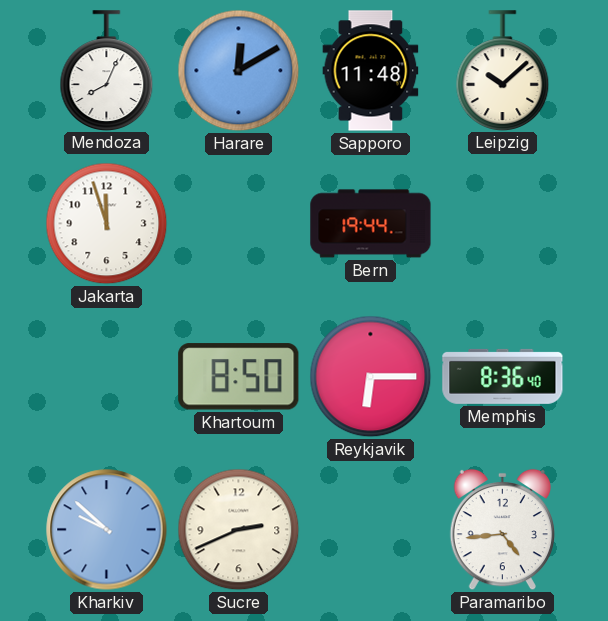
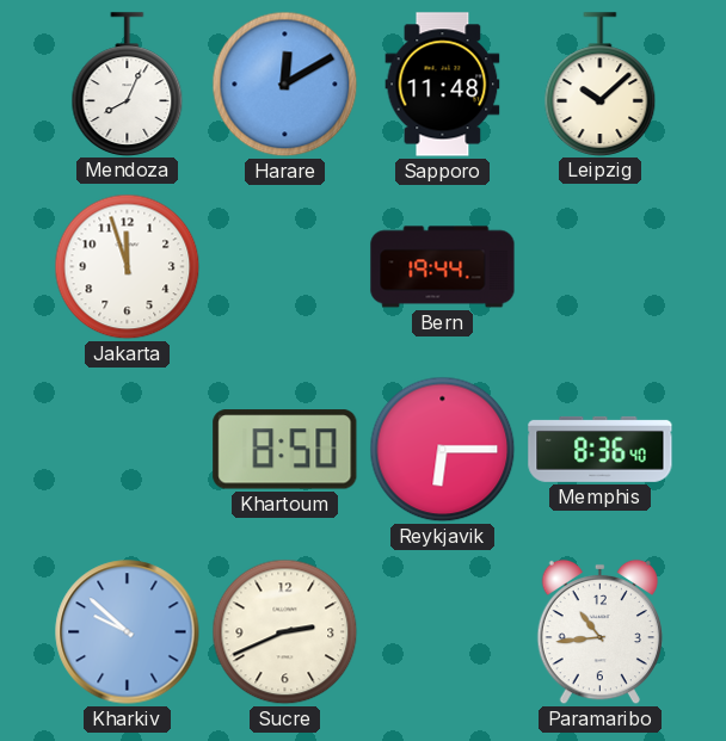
Paramaribo: 4:44 -> 10:44 (599, 632)
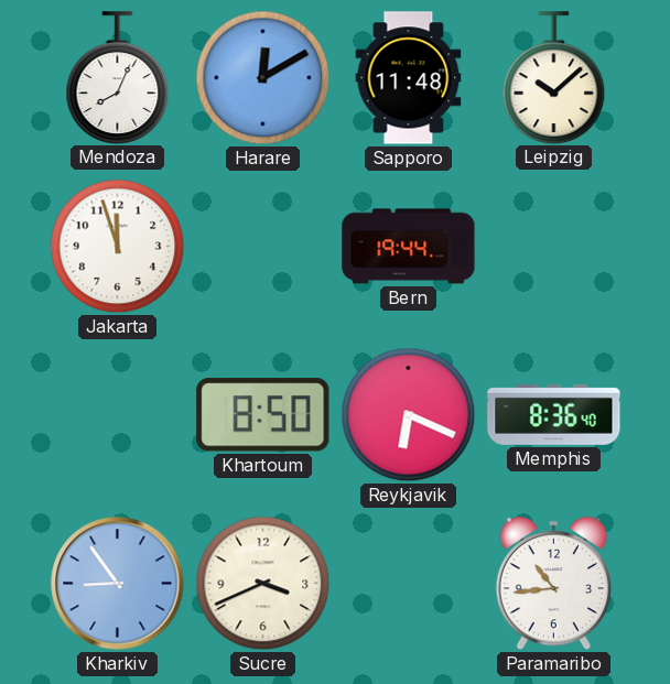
Reykjavik: 6:15 -> 6:19 (409, 415)
Kharkiv: 9:52 -> 8:54 (118, 584)
Sucre: 2:41 -> 3:41 (263, 584)
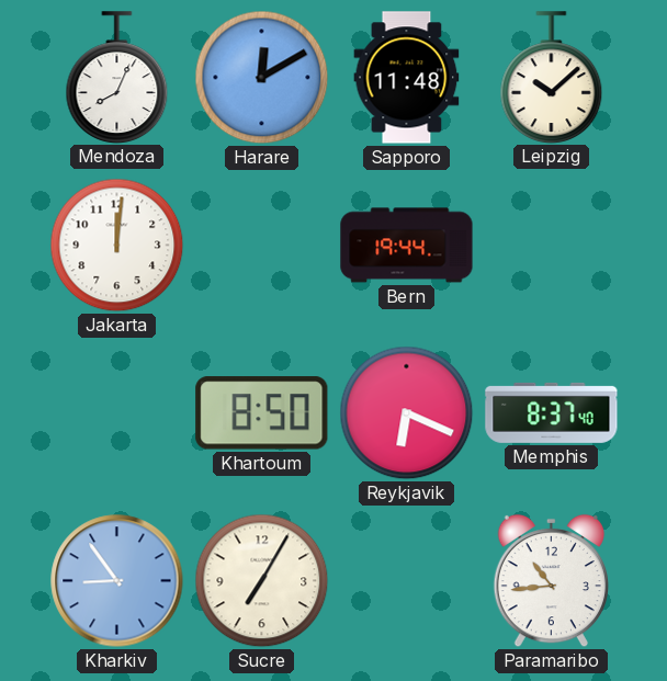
Jakarta: 11:57 -> 12:01 (117, 246)
Memphis: 8:36 -> 8:37 (552, 412)
Sucre: 3:41 -> 7:05 (262, 581)
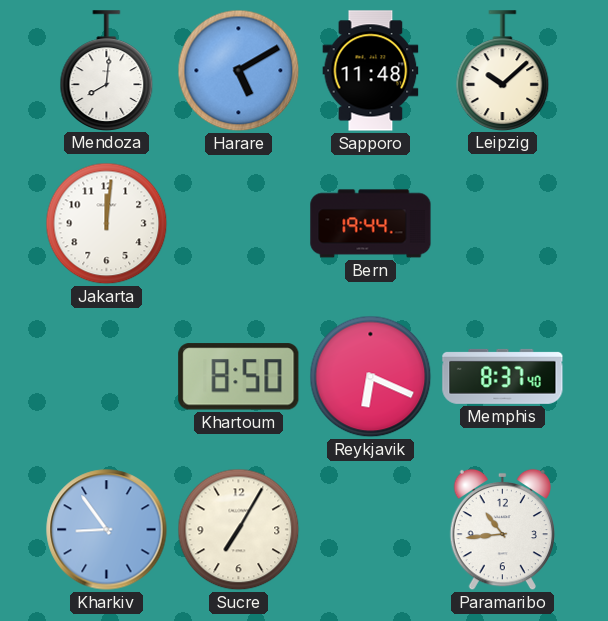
Mendoza: 8:04 -> 8:01 (107, 70)
Harare: 12:10 -> 5:10 (239, 71)
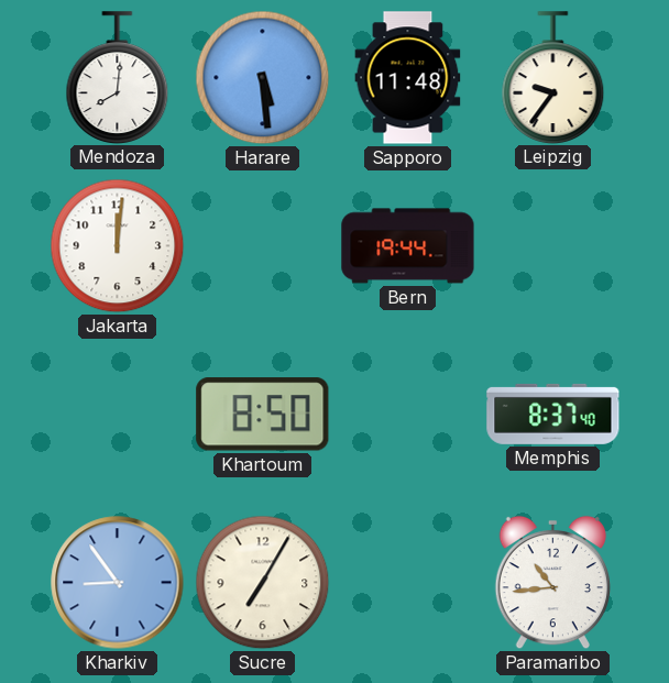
Harare: 5:10 -> 5:29 (263, 78)
Leipzig: 10:08 -> 9:36 (553, 77)
Reykjavik: 6:19 -> none (371, 377)
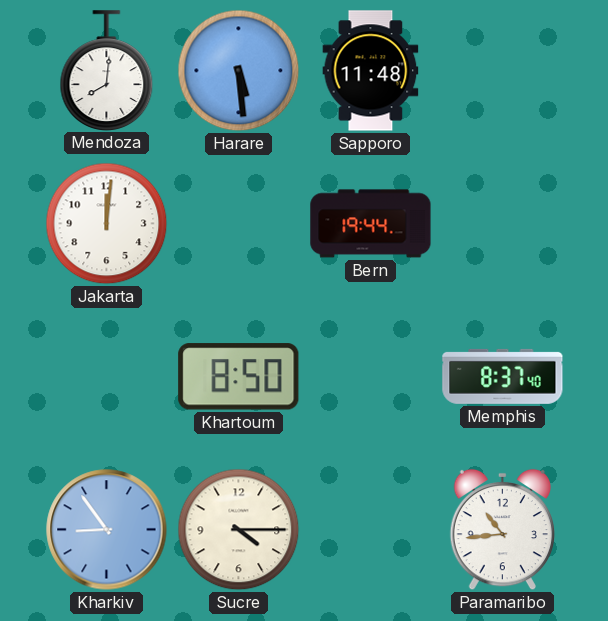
Leipzig: 9:36 -> none (553, 77)
Sucre: 7:05 -> 4:15 (239, 530)
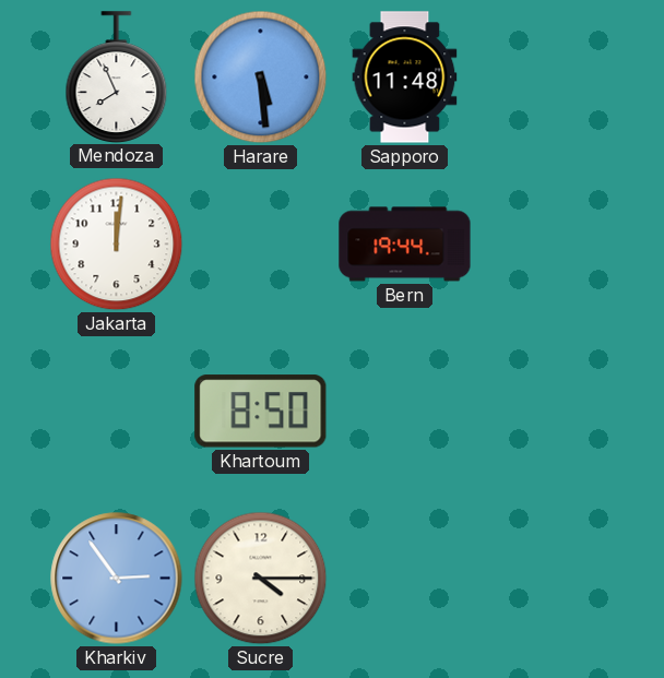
Mendoza: 8:01 -> 7:56 (117, 76)
Memphis: 8:37 -> none (503, 376)
Kharkiv: 8:54 -> 2:54 (117, 579)
Paramaribo: 10:44 -> none (502, 530)
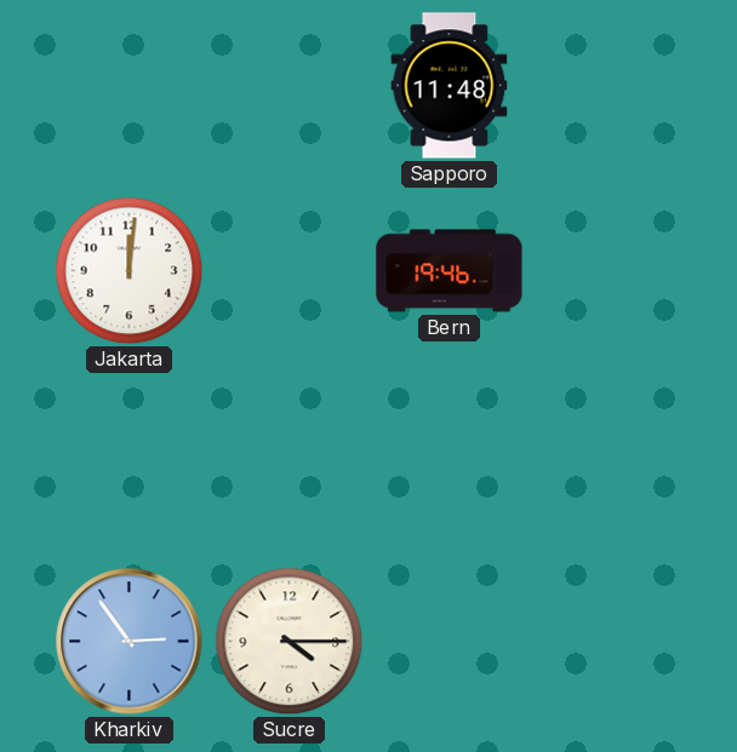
Mendoza: 7:56 -> none (117, 76)
Harare: 5:29 -> none (261, 78)
Bern: 19:44 -> 19:46 (450, 271)
Khartoum: 8:50 -> none (261, 412)
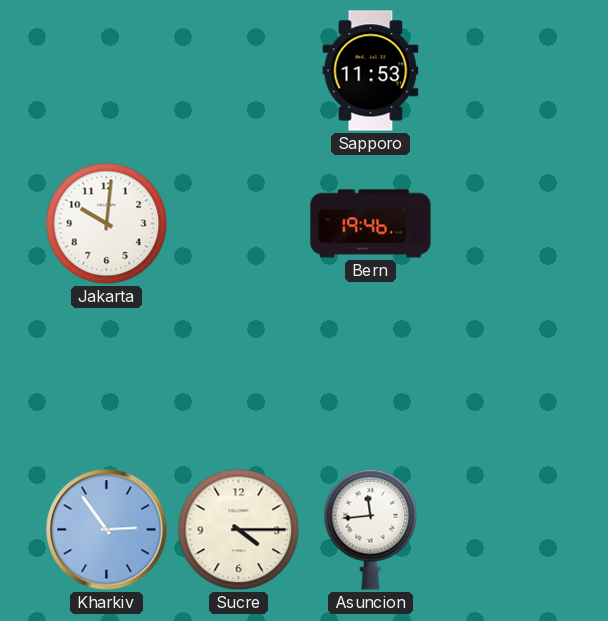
Sapporo: 11:48 -> 11:53 (371, 71)
Jakarta: 12:01 -> 10:01 (107, 224)
Asuncion: none -> 11:44 (371, 529)
